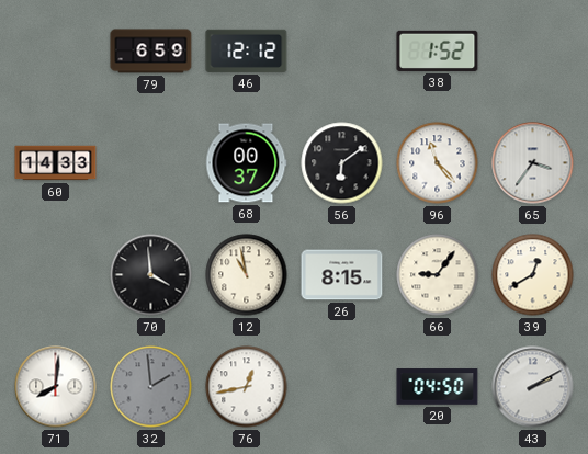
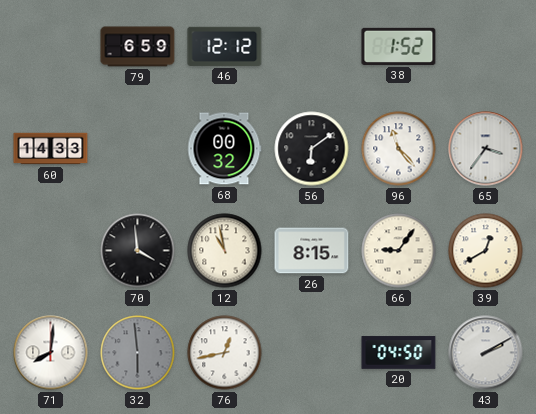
68: 00:37 -> 00:32 (224, 149)
32: 1:59 -> 5:59 (138, 353)
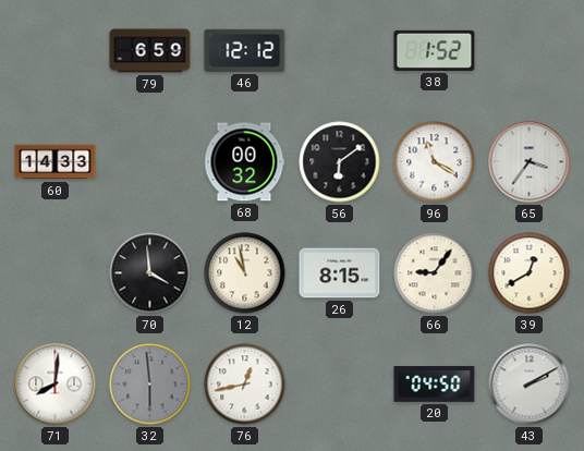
96: 11:23 -> 11:20 (435, 162)
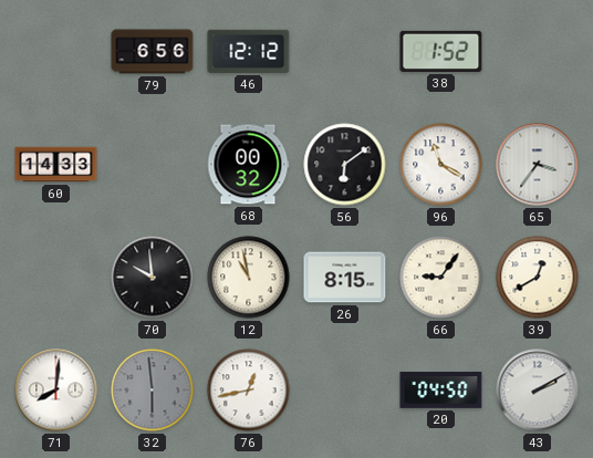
79: 6:59 -> 6:56 (153, 52)
70: 3:59 -> 9:59 (153, 278)
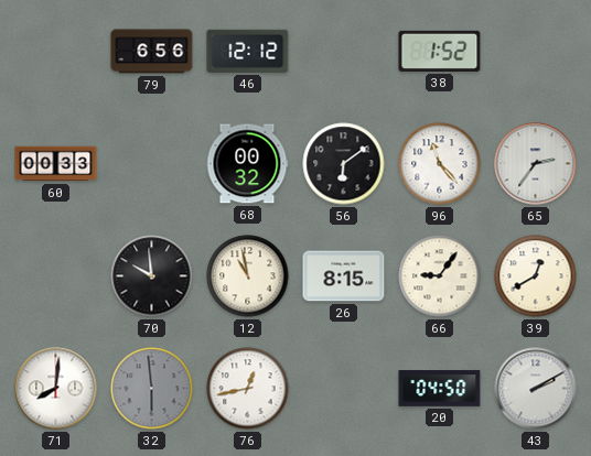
60: 14:33 -> 00:33 (56, 164)
96: 11:20 -> 11:23 (440, 164)
65: 3:36 -> 2:36 (536, 164)
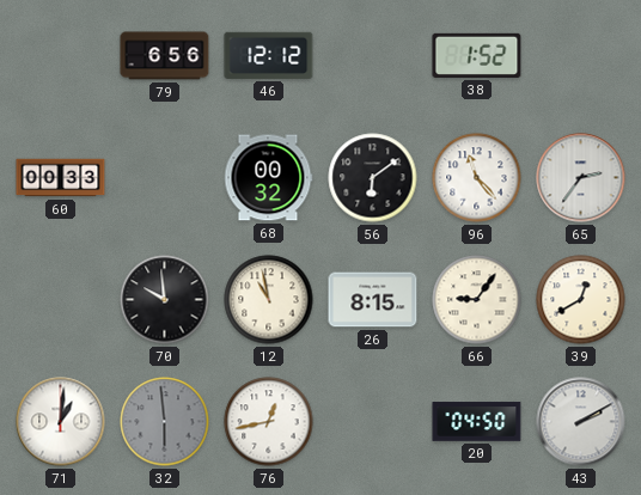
71: 8:01 -> 1:01 (61, 422)
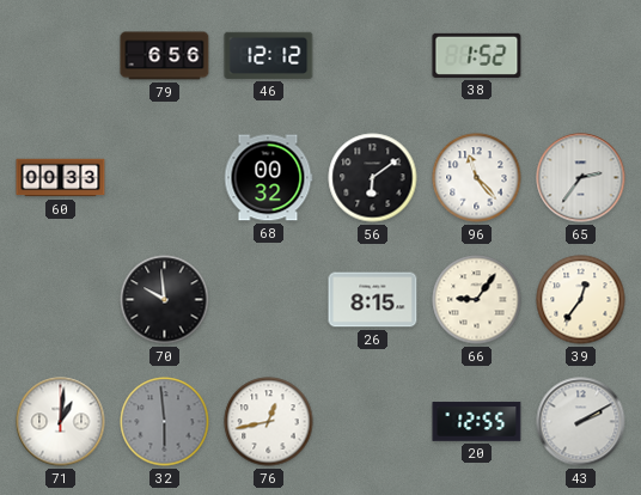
12: 10:58 -> none (269, 300)
39: 12:40 -> 12:36 (581, 300)
20: 04:50 -> 12:55 (477, 422)
